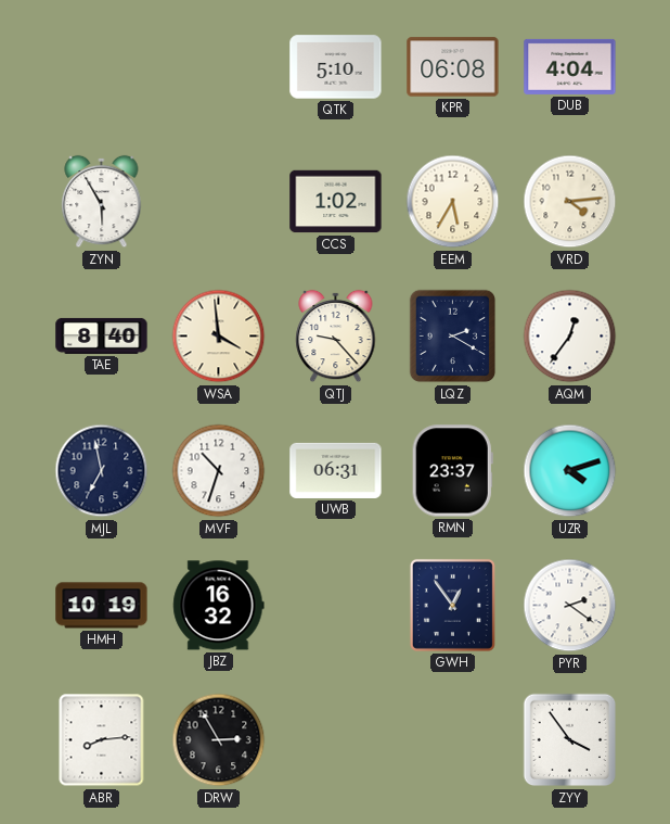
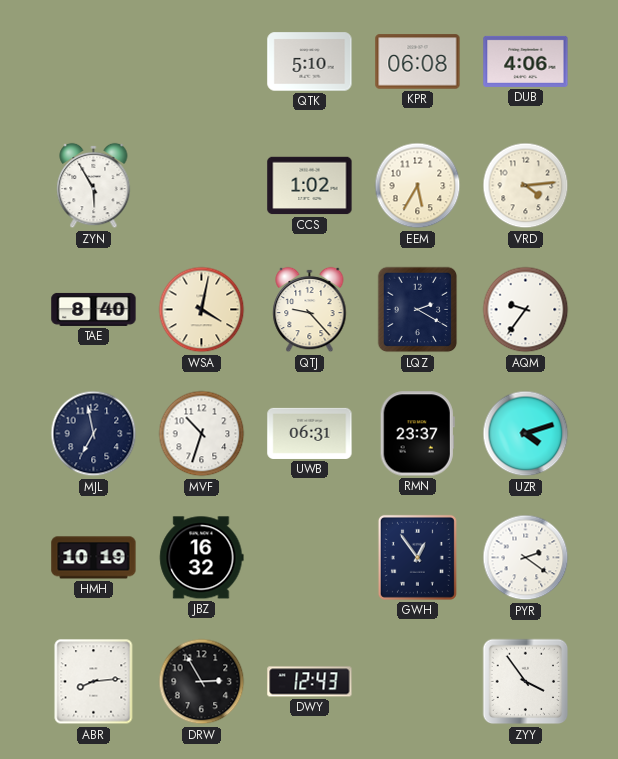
DUB: 4:04 -> 4:06 (526, 61)
WSA: 3:59 -> 4:02 (202, 310)
AQM: 12:36 -> 9:36 (526, 310)
DWY: none -> 12:43 (310, 682)
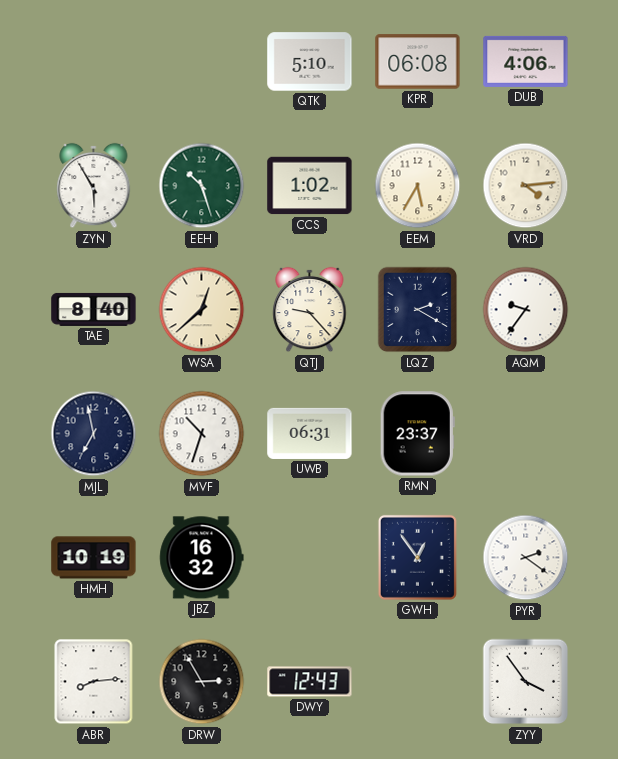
EEH: none -> 10:27 (202, 186)
WSA: 4:02 -> 12:38 (202, 310)
UZR: 4:12 -> none (526, 434)
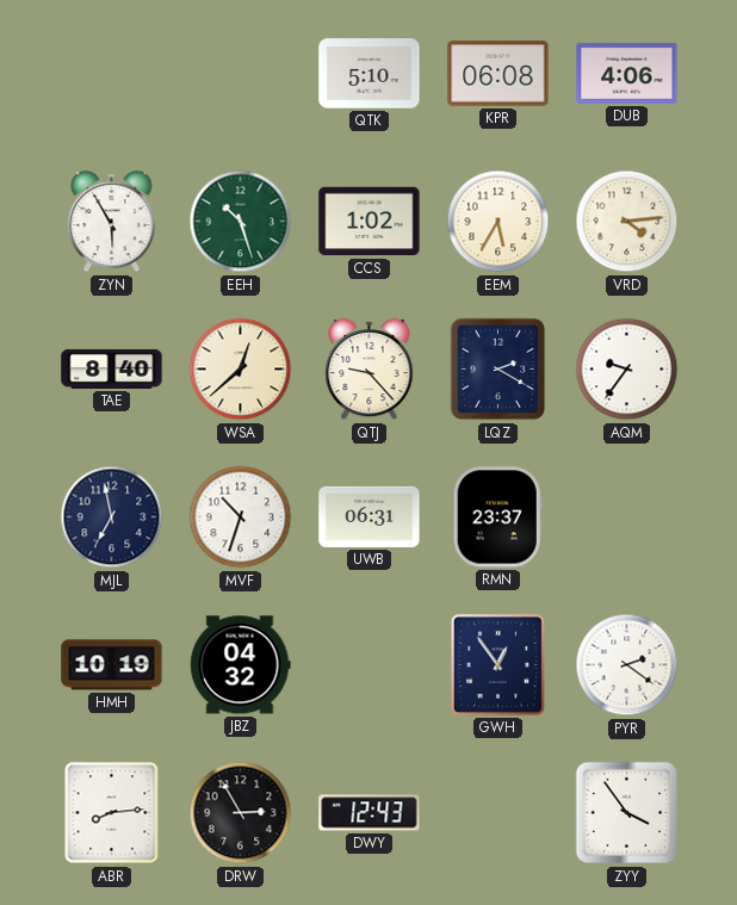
JBZ: 16:32 -> 04:32 (241, 665)
